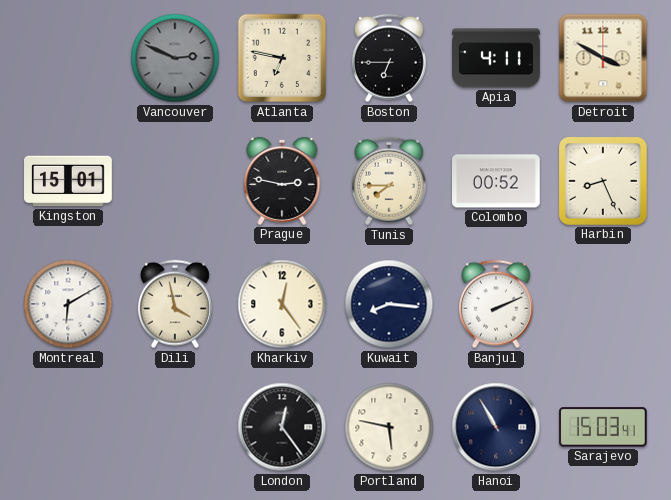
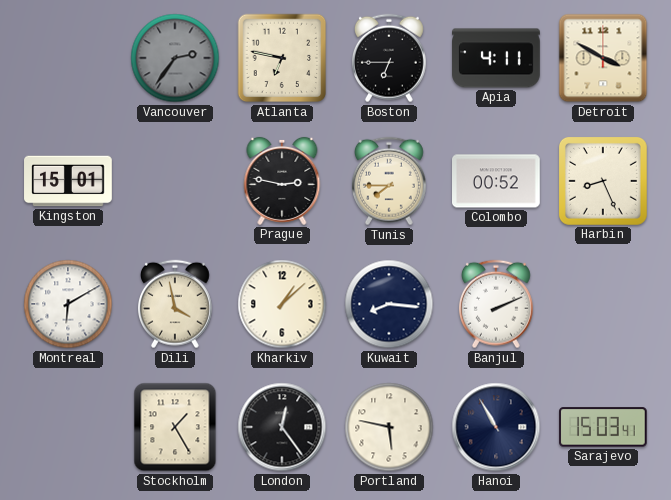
Vancouver: 2:49 -> 2:36 (175, 58)
Kharkiv: 12:24 -> 1:08 (282, 304)
Stockholm: none -> 1:25 (175, 427)
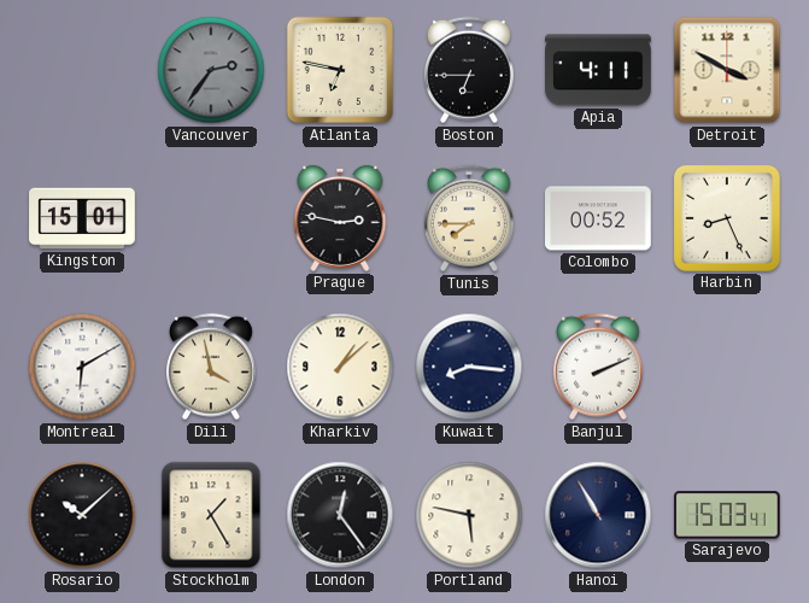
Rosario: none -> 10:08 (82, 515)
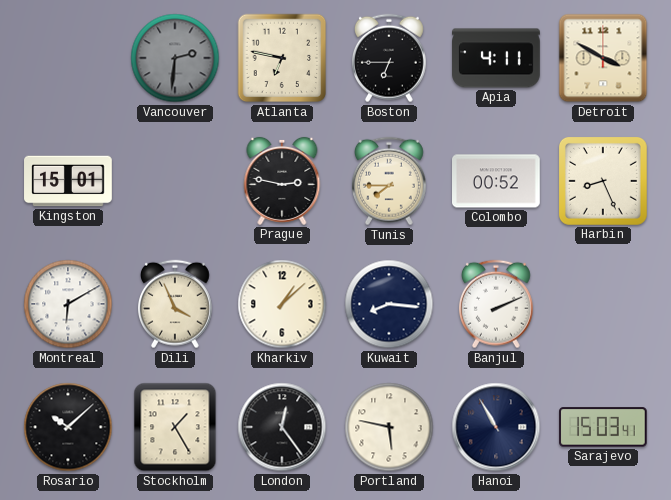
Vancouver: 2:36 -> 2:31 (175, 58)
Dili: 3:58 -> 3:56 (175, 304)
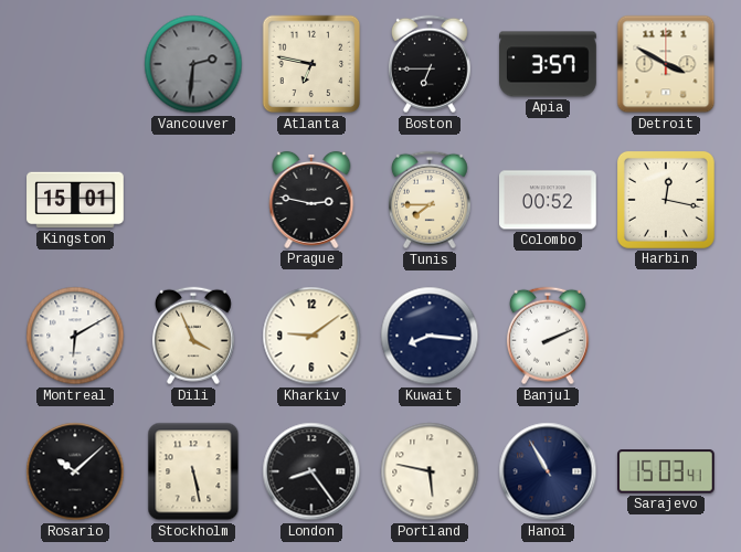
Apia: 4:11 -> 3:57 (548, 64)
Harbin: 8:26 -> 12:17 (666, 200)
Kharkiv: 1:08 -> 9:09 (311, 336)
Stockholm: 1:25 -> 5:28 (193, 471)
London: 12:24 -> 8:24 (311, 471)
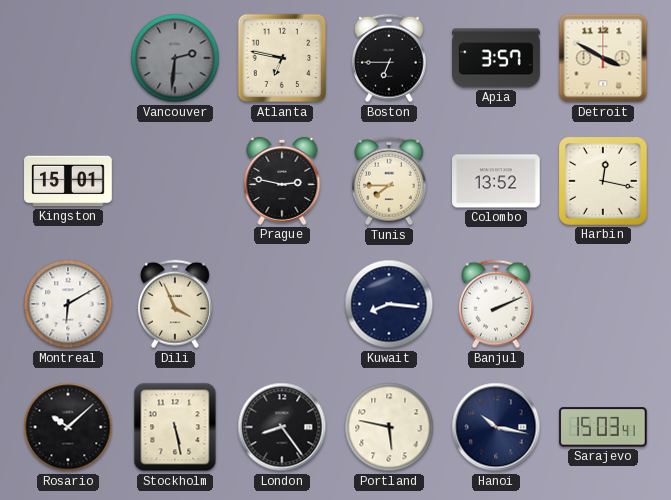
Colombo: 00:52 -> 13:52 (497, 181)
Kharkiv: 9:09 -> none (311, 336)
Hanoi: 10:55 -> 10:17 (496, 427)
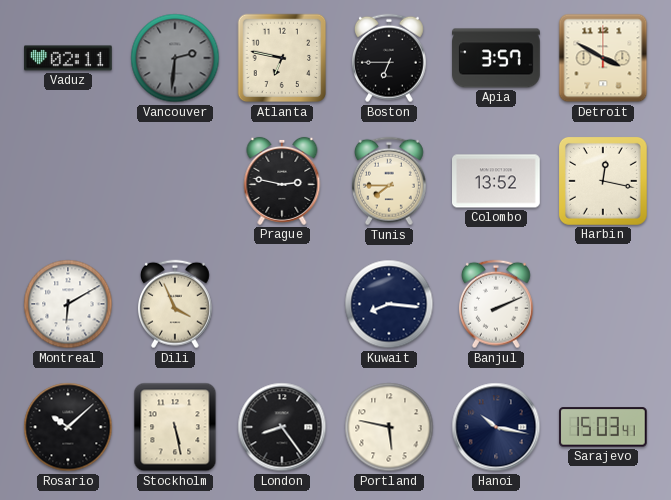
Vaduz: none -> 02:11 (68, 58)
Kingston: 15:01 -> none (68, 181)
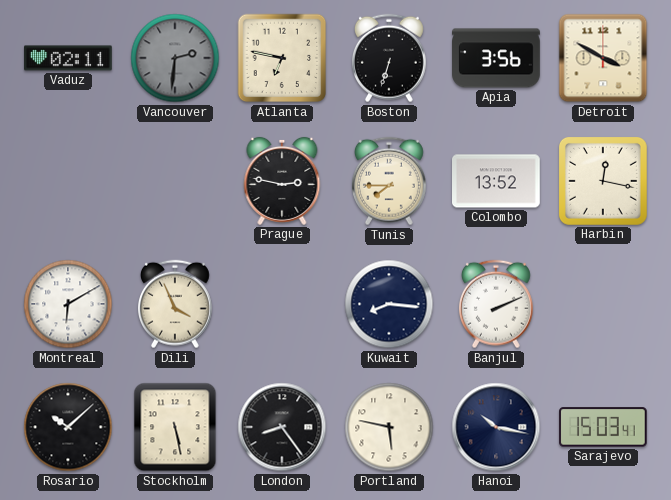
Boston: 6:45 -> 6:33 (389, 58)
Apia: 3:57 -> 3:56 (496, 58)
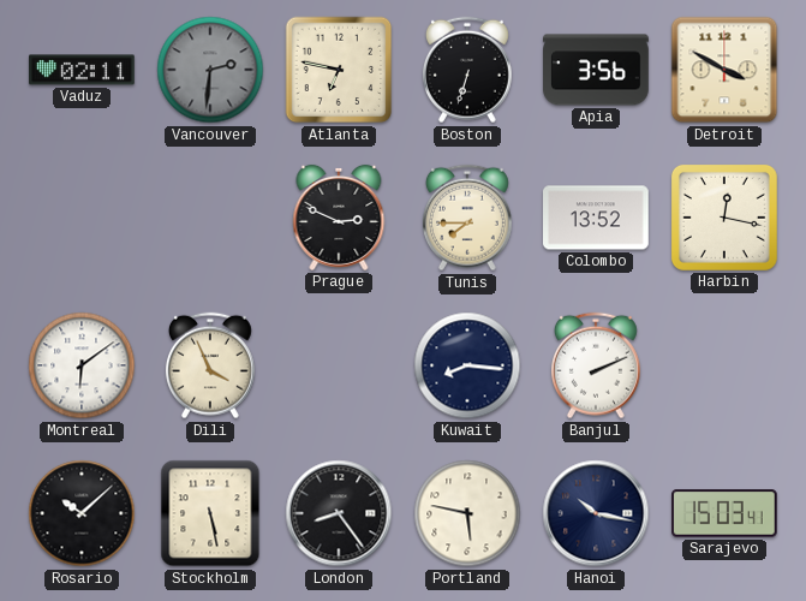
Prague: 2:47 -> 2:49 (339, 218)
Montreal: 6:10 -> 6:09 (82, 365)
